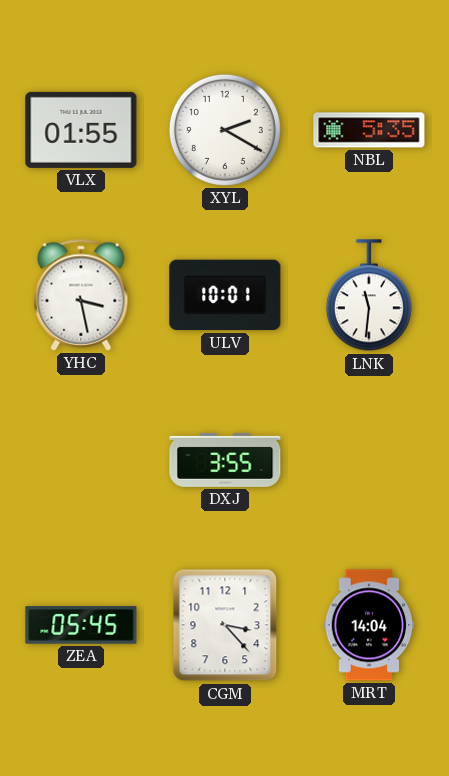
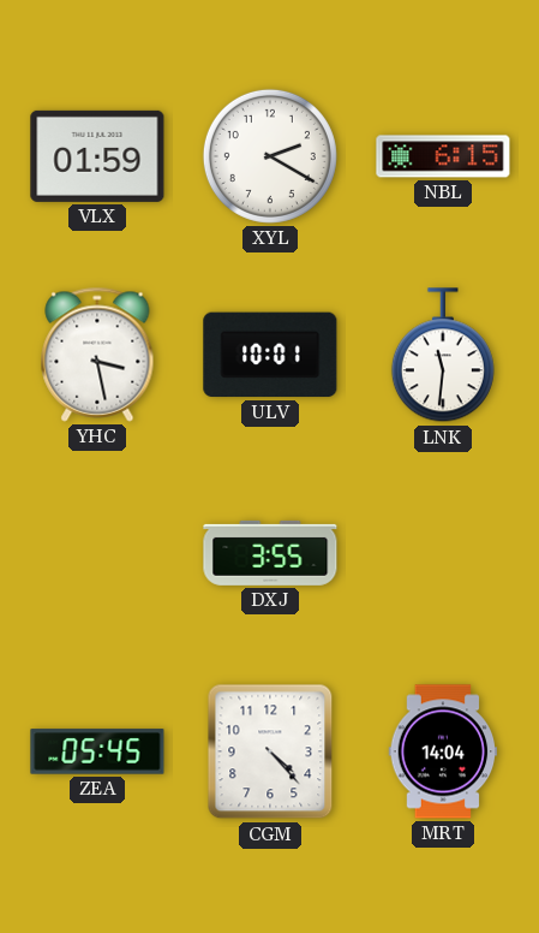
VLX: 01:55 -> 01:59 (97, 156)
NBL: 5:35 -> 6:15 (443, 156)
CGM: 3:23 -> 4:23 (270, 751)
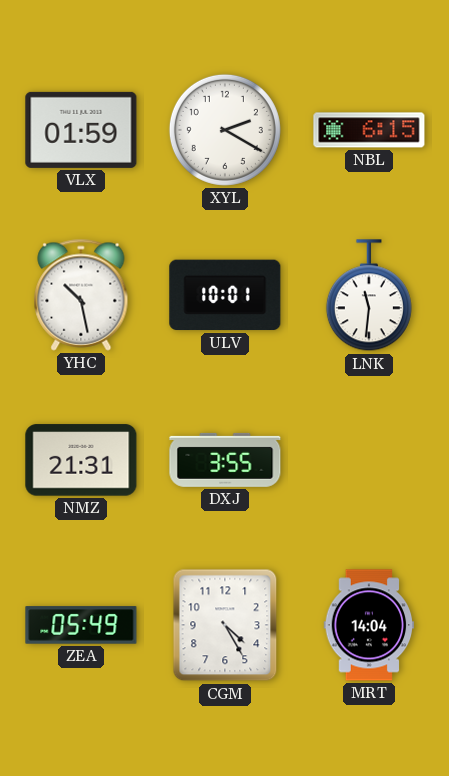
YHC: 3:28 -> 10:28 (81, 295)
NMZ: none -> 21:31 (81, 460)
ZEA: 05:45 -> 05:49 (81, 625)
CGM: 4:23 -> 4:25 (225, 625)
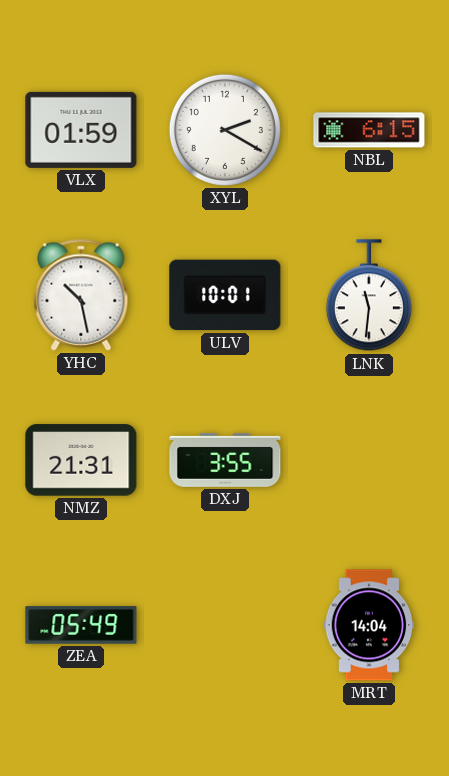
CGM: 4:25 -> none (225, 625)
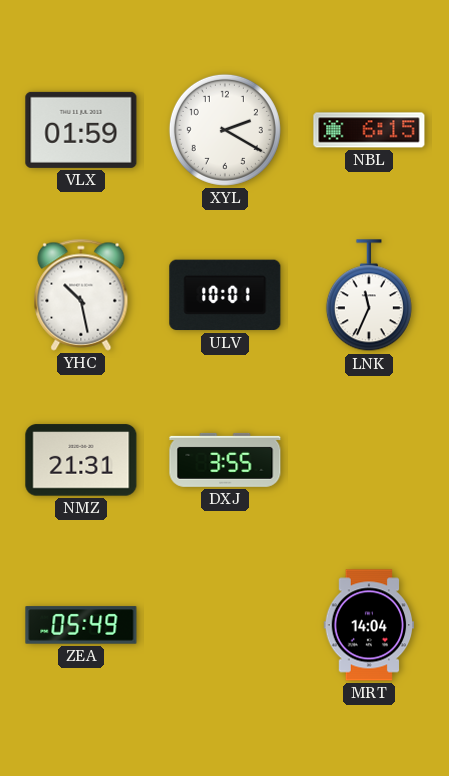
LNK: 11:31 -> 11:34 (369, 296)
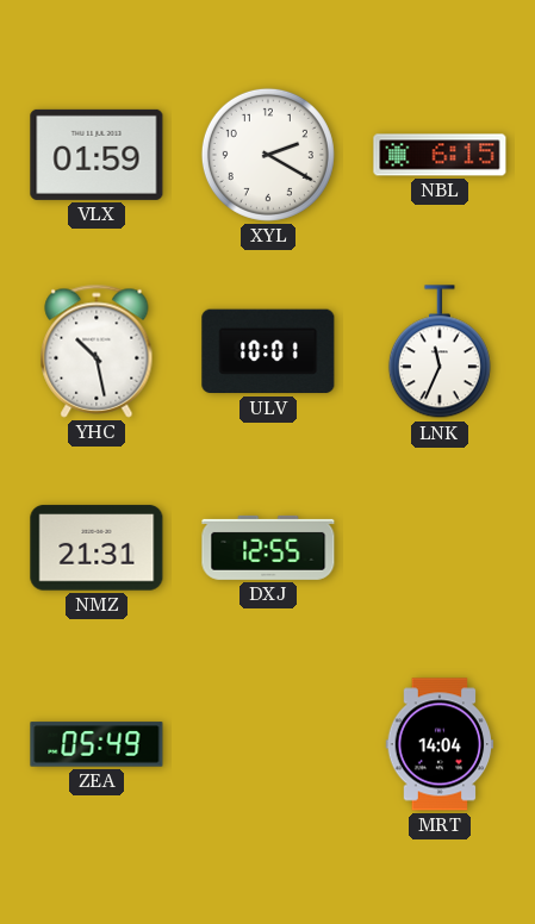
DXJ: 3:55 -> 12:55 (268, 548)
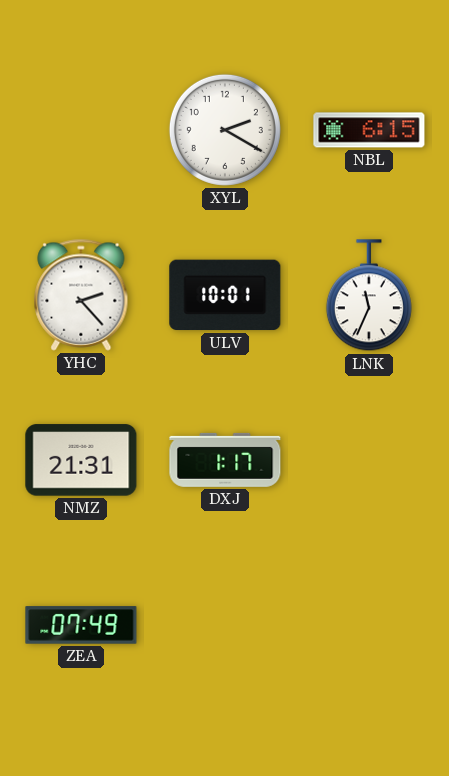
VLX: 01:59 -> none (97, 155)
YHC: 10:28 -> 2:23 (81, 295)
DXJ: 12:55 -> 1:17 (225, 460)
ZEA: 05:49 -> 07:49 (81, 625)
MRT: 14:04 -> none (440, 744)
